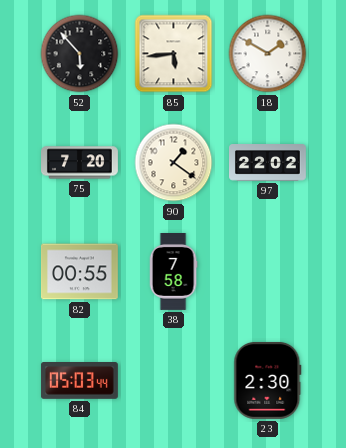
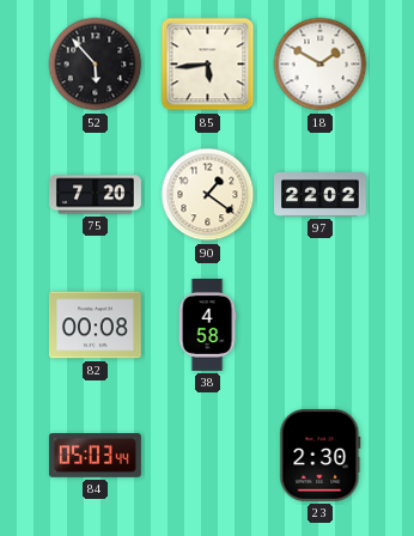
82: 00:55 -> 00:08 (95, 325)
38: 7:58 -> 4:58 (207, 325)
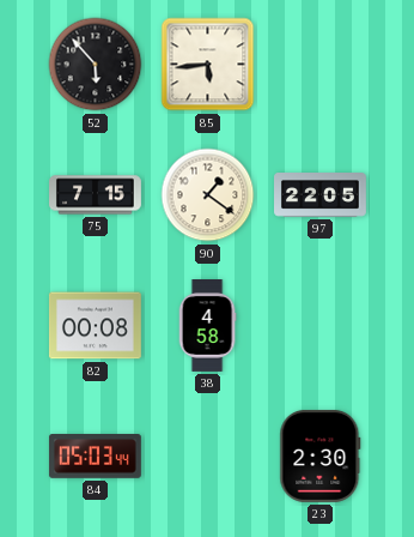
18: 1:50 -> none (321, 65)
75: 7:20 -> 7:15 (96, 195)
97: 22:02 -> 22:05 (321, 195)
